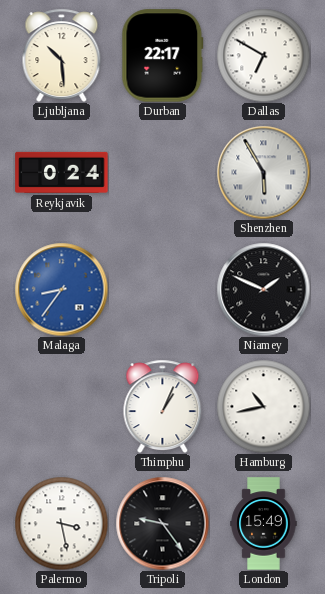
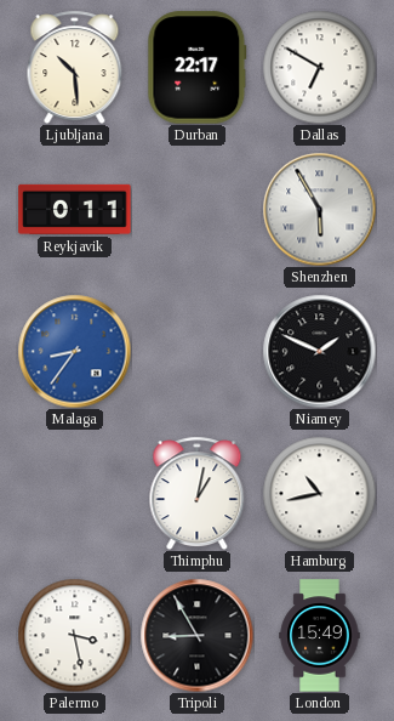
Reykjavik: 0:24 -> 0:11 (75, 209)
Thimphu: 1:04 -> 1:02 (198, 493)
Tripoli: 9:24 -> 8:55 (196, 635)
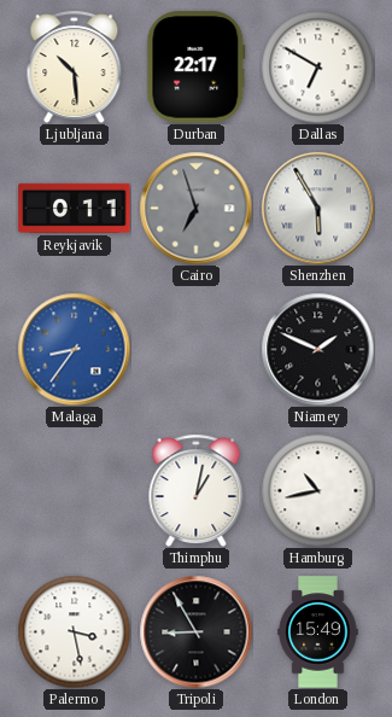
Cairo: none -> 6:57 (195, 208)
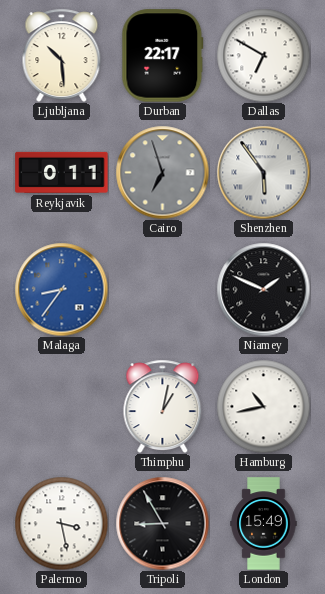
Shenzhen: 5:55 -> 5:54 (263, 172)
